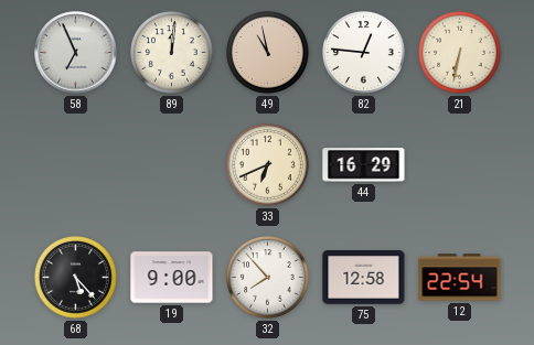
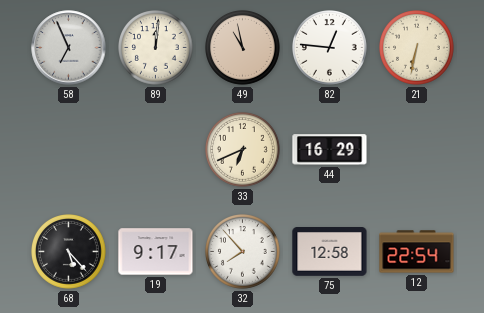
19: 9:00 -> 9:17 (156, 252)
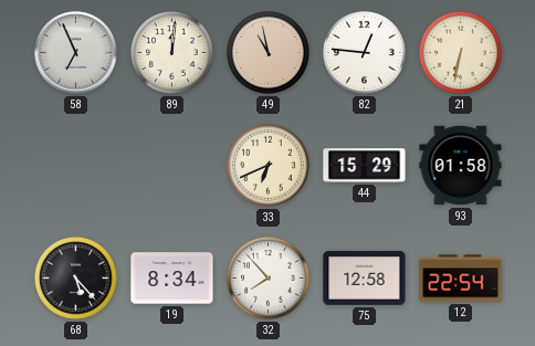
44: 16:29 -> 15:29 (365, 166)
93: none -> 01:58 (461, 166)
19: 9:17 -> 8:34 (172, 279)
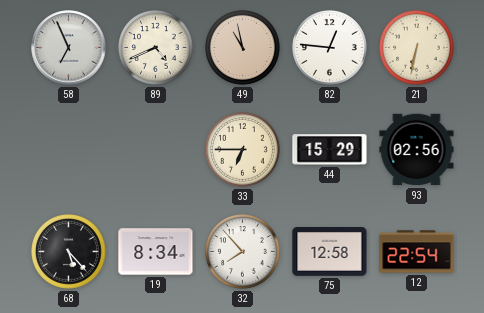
89: 12:01 -> 4:41 (156, 48)
33: 6:41 -> 6:45 (243, 150)
93: 01:58 -> 02:56 (417, 150)
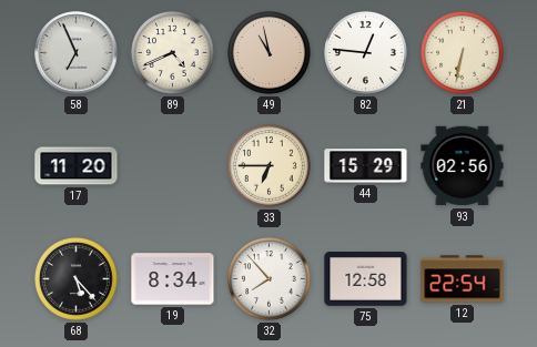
17: none -> 11:20 (77, 166)
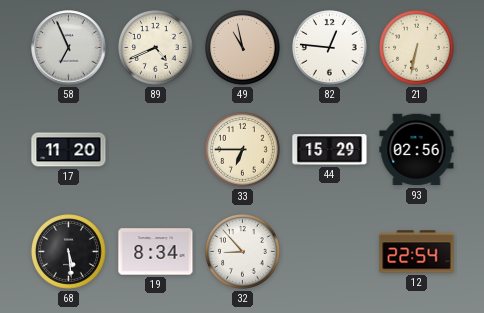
68: 5:23 -> 5:29 (69, 252)
32: 7:53 -> 8:53 (243, 252)
75: 12:58 -> none (366, 279)
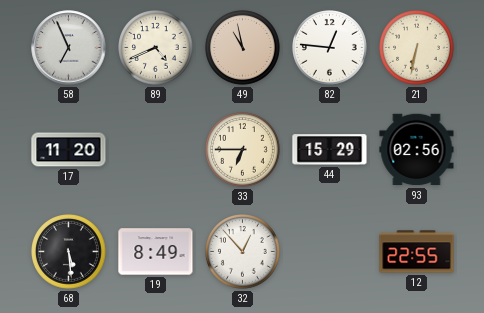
19: 8:34 -> 8:49 (156, 252)
32: 8:53 -> 12:53 (243, 252)
12: 22:54 -> 22:55 (417, 252)
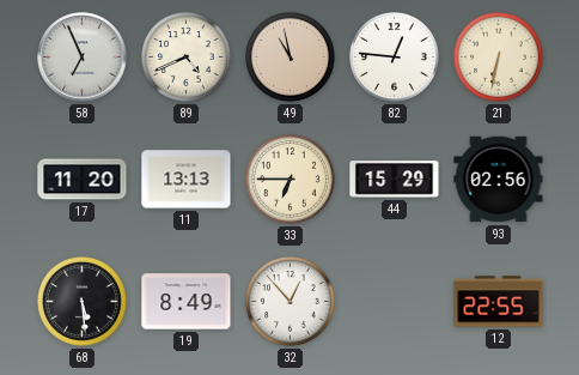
11: none -> 13:13 (187, 180)
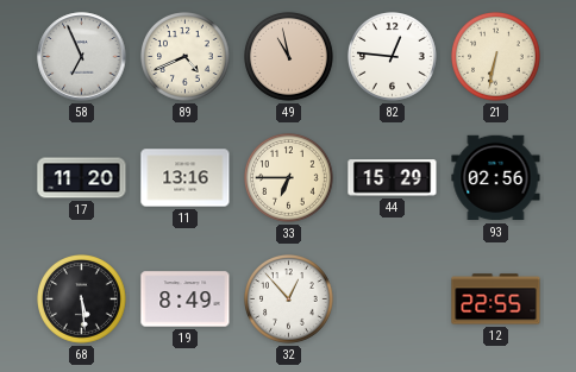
11: 13:13 -> 13:16 (186, 178)
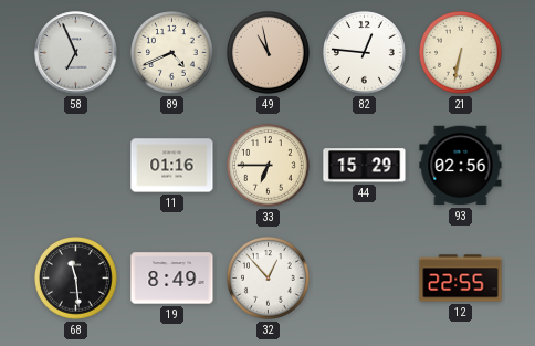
17: 11:20 -> none (82, 178)
11: 13:16 -> 01:16 (172, 166)
68: 5:29 -> 11:29 (76, 279)
